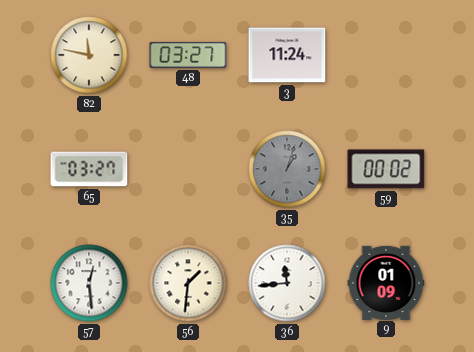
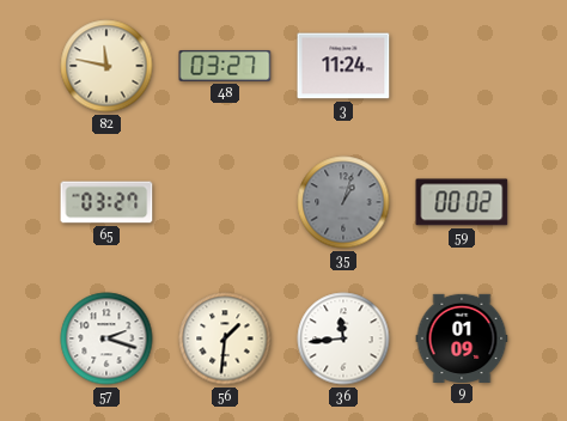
57: 12:29 -> 2:18 (106, 338)
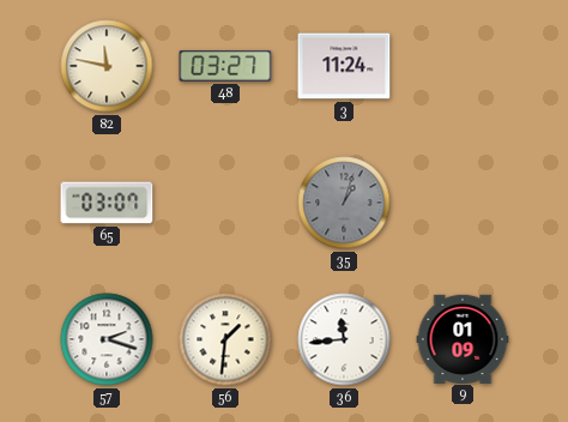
65: 03:27 -> 03:07 (107, 203)
59: 00:02 -> none (462, 202)
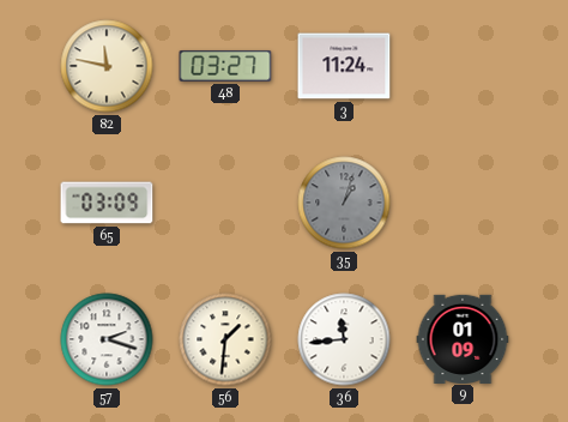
65: 03:07 -> 03:09 (107, 203)
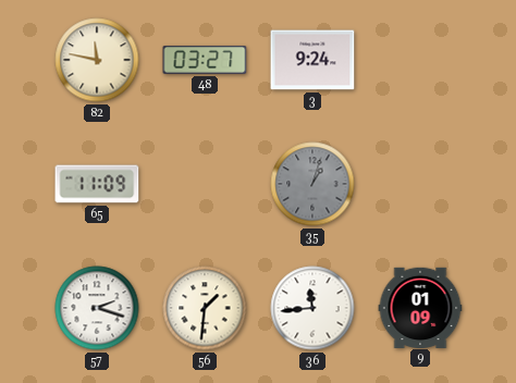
3: 11:24 -> 9:24 (312, 60)
65: 03:09 -> 11:09 (97, 184)
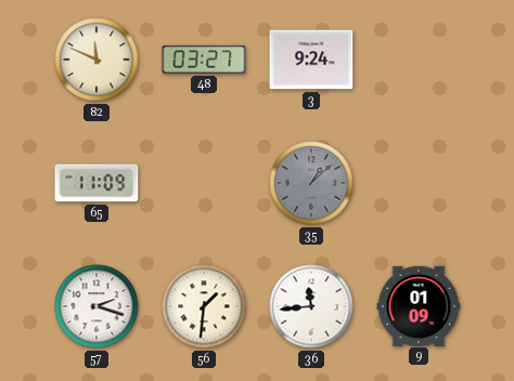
82: 11:47 -> 11:49 (97, 60)
35: 1:03 -> 1:08 (311, 183)
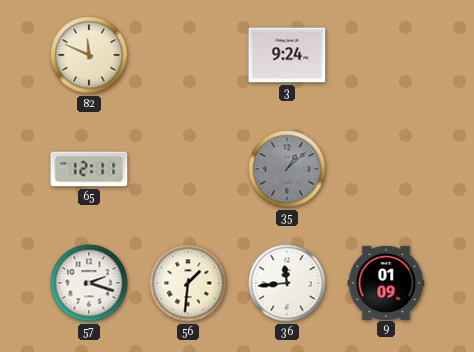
48: 03:27 -> none (204, 60)
65: 11:09 -> 12:11 (89, 169)
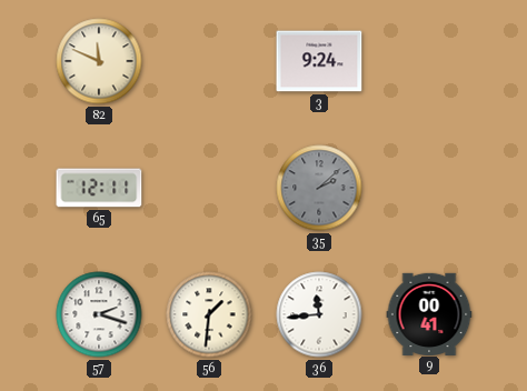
35: 1:08 -> 2:08 (319, 188)
9: 01:09 -> 00:41 (429, 313)
